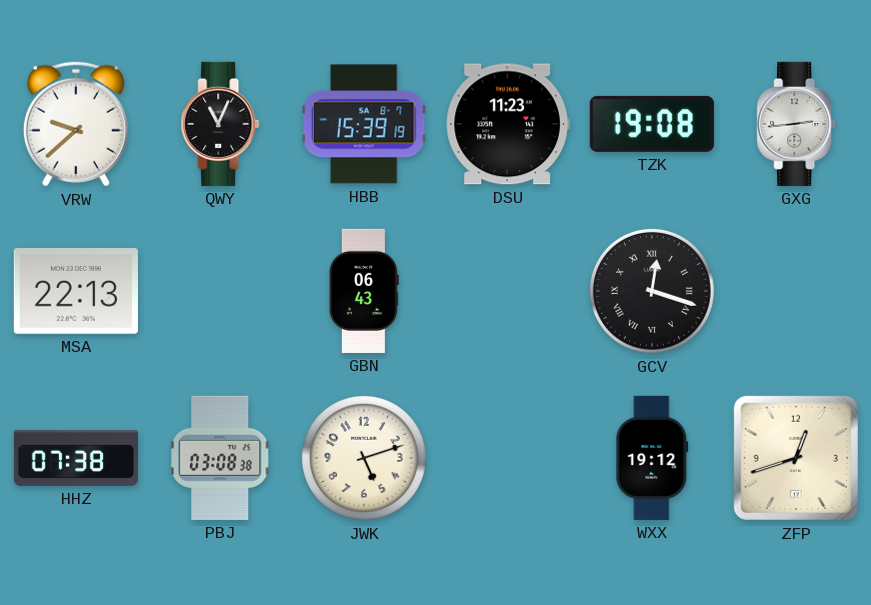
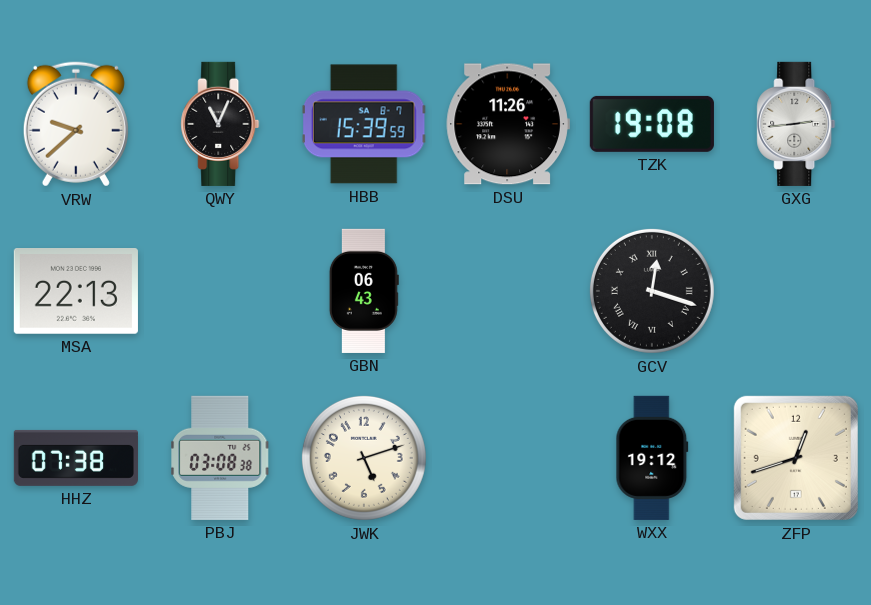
HBB: 15:39:19 -> 15:39:59 (364, 124)
DSU: 11:23 -> 11:26 (508, 124)
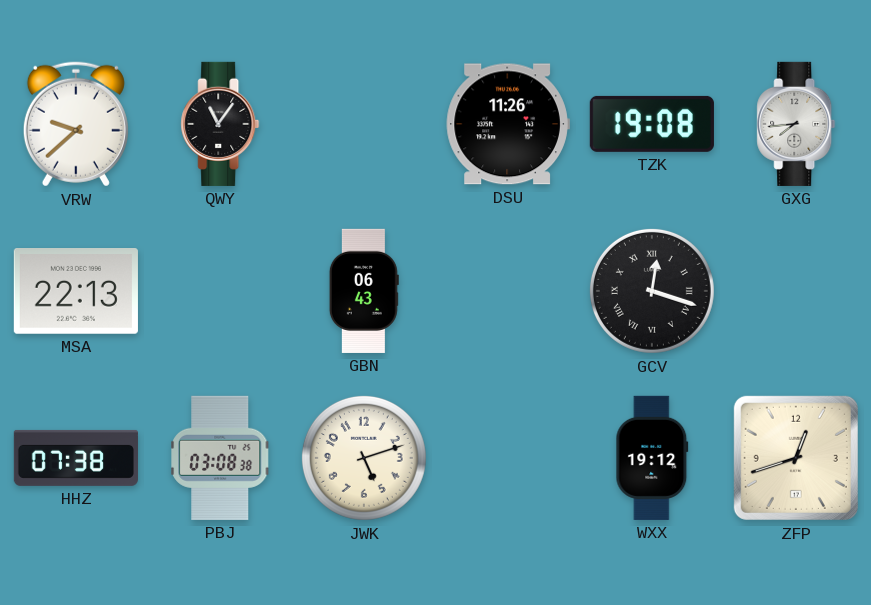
QWY: 11:04 -> 11:06 (220, 124)
HBB: 15:39 -> none (364, 124)
GXG: 2:44 -> 7:44 (796, 124)
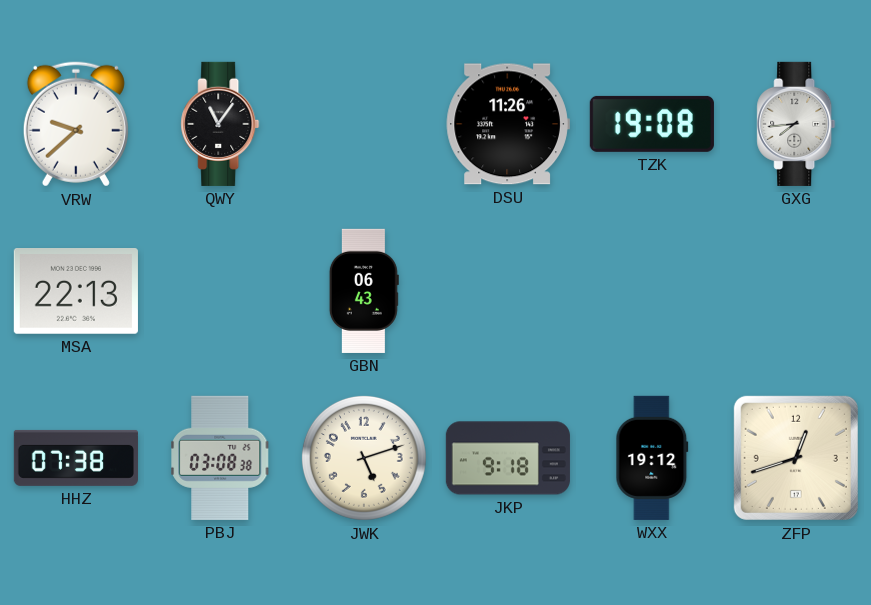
GCV: 12:18 -> none (652, 291)
JKP: none -> 9:18 (508, 458)
